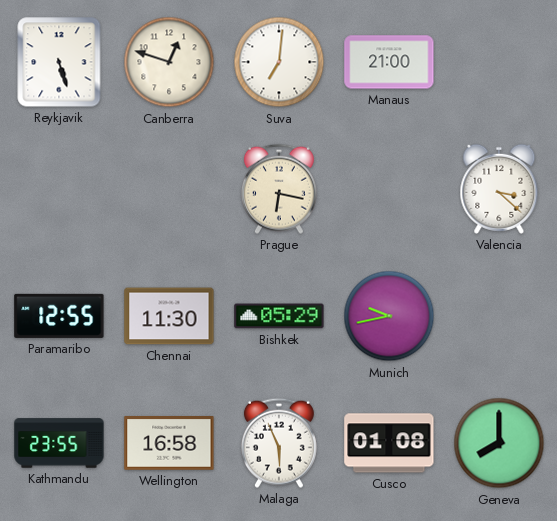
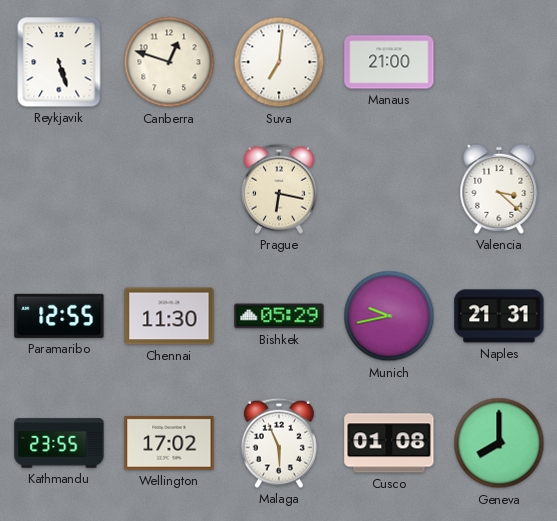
Naples: none -> 21:31 (499, 316)
Wellington: 16:58 -> 17:02 (169, 443)
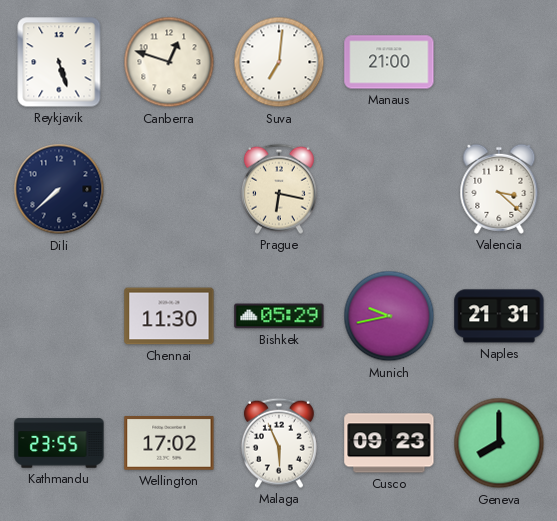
Dili: none -> 7:38 (59, 189)
Paramaribo: 12:55 -> none (59, 316)
Cusco: 01:08 -> 09:23 (389, 443)
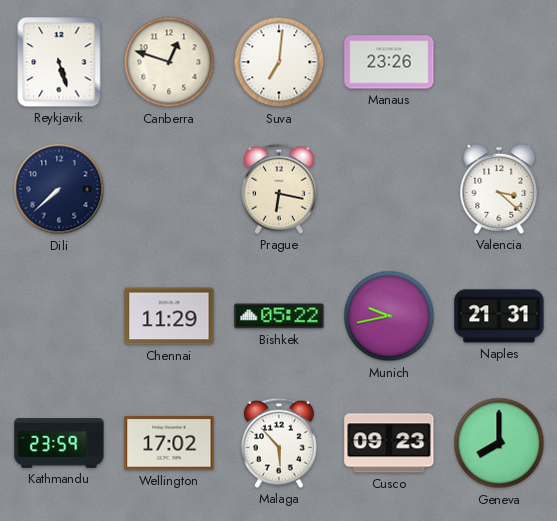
Manaus: 21:00 -> 23:26 (389, 62)
Chennai: 11:30 -> 11:29 (169, 316)
Bishkek: 05:29 -> 05:22 (279, 316)
Kathmandu: 23:55 -> 23:59 (59, 443)
Malaga: 5:56 -> 5:53 (279, 443)
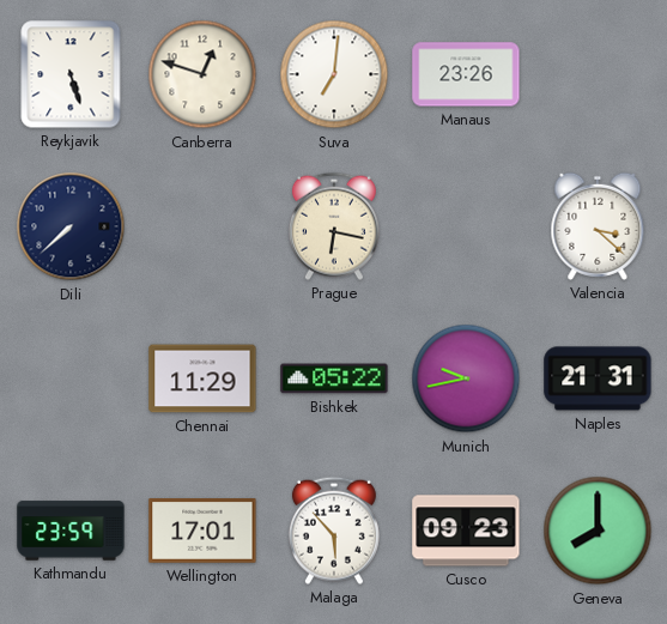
Wellington: 17:02 -> 17:01 (202, 531)
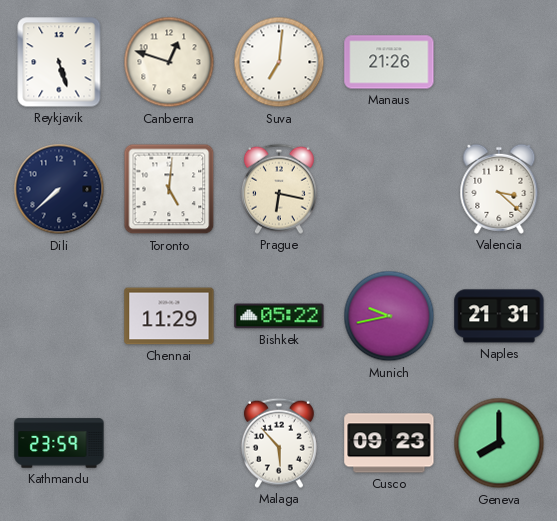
Manaus: 23:26 -> 21:26 (389, 62)
Toronto: none -> 5:01 (169, 189)
Wellington: 17:01 -> none (202, 531)
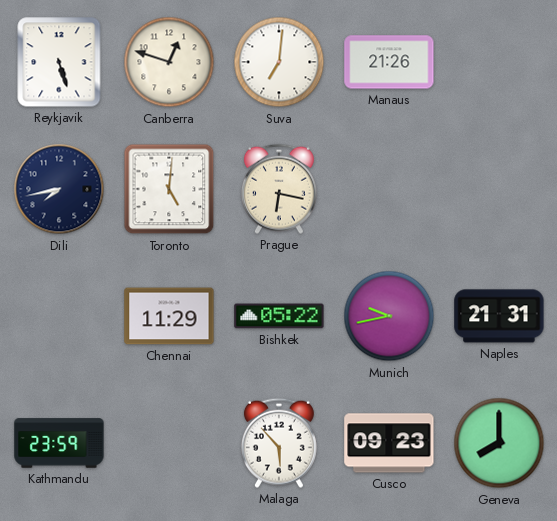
Dili: 7:38 -> 7:43 (59, 189)
Valencia: 3:22 -> none (499, 189)
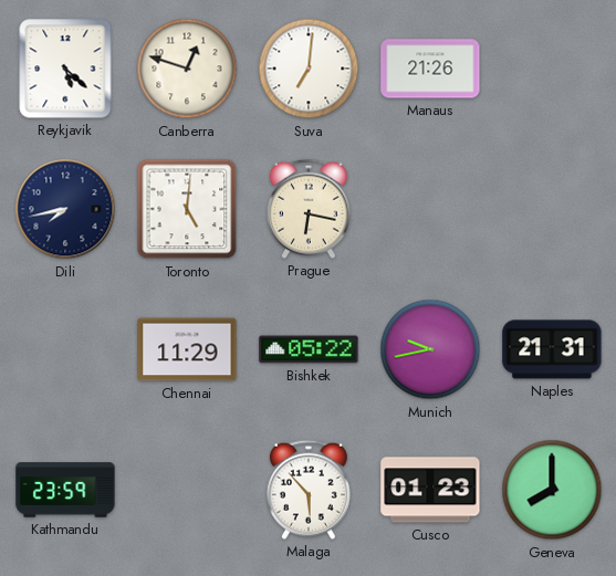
Reykjavik: 5:27 -> 5:22 (65, 69)
Cusco: 09:23 -> 01:23 (430, 490)
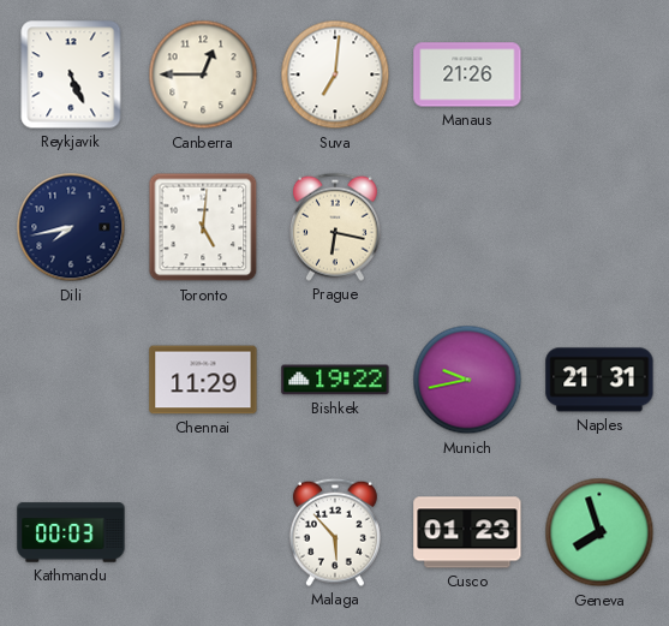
Reykjavik: 5:22 -> 5:26 (71, 74)
Canberra: 12:48 -> 12:45 (203, 74)
Bishkek: 05:22 -> 19:22 (335, 380)
Kathmandu: 23:59 -> 00:03 (71, 532)
Geneva: 8:00 -> 7:57 (599, 532)
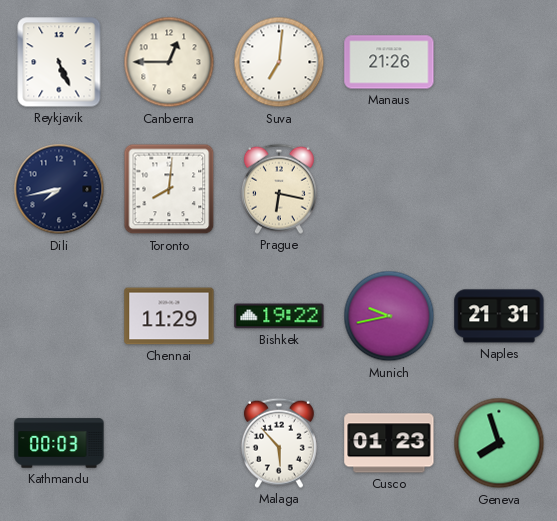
Toronto: 5:01 -> 8:01 (169, 189)
